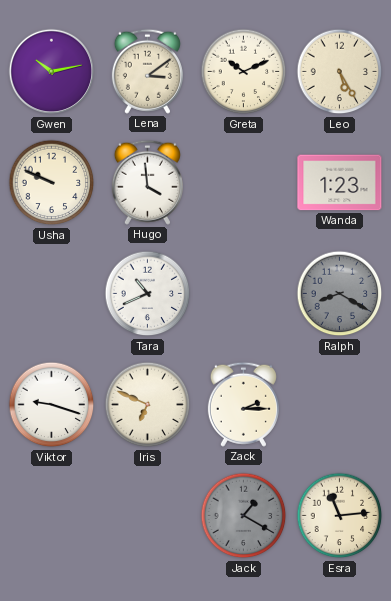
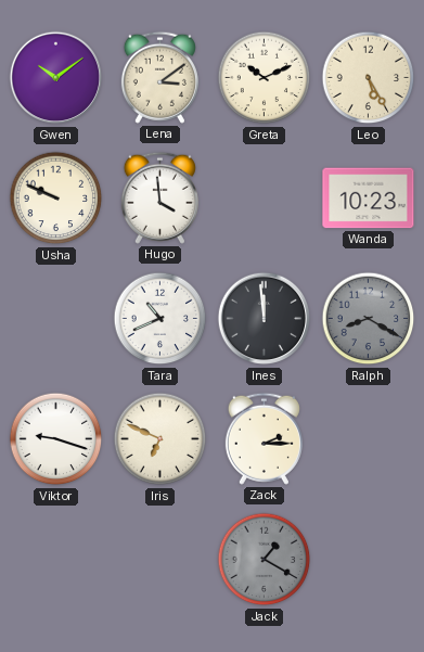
Gwen: 10:13 -> 10:09 (56, 78)
Wanda: 1:23 -> 10:23 (369, 199)
Ines: none -> 11:59 (265, 319)
Esra: 11:14 -> none (340, 516)
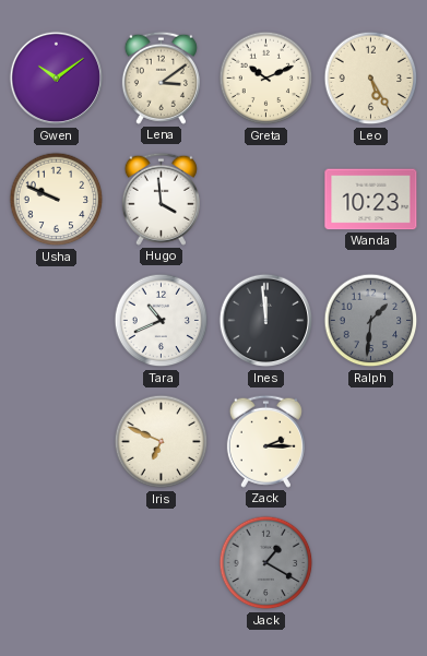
Ralph: 8:20 -> 1:31 (371, 321)
Viktor: 9:18 -> none (56, 439)
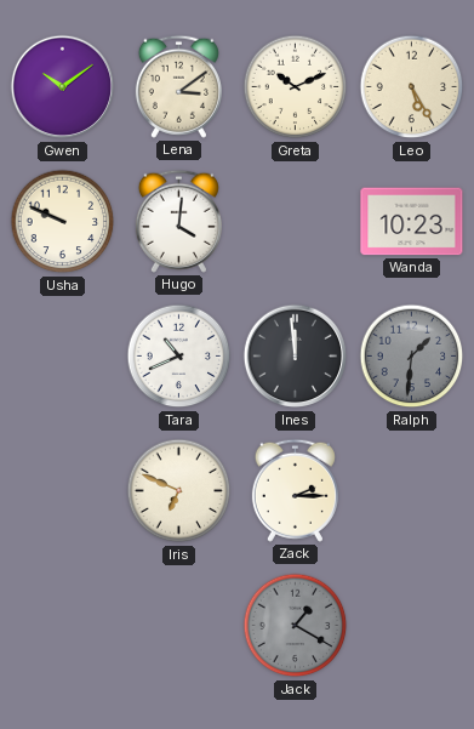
Hugo: 3:59 -> 4:01 (178, 221)
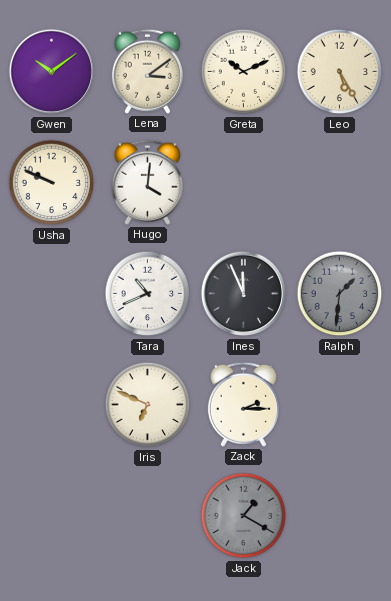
Wanda: 10:23 -> none (412, 222)
Ines: 11:59 -> 11:56 (244, 294)
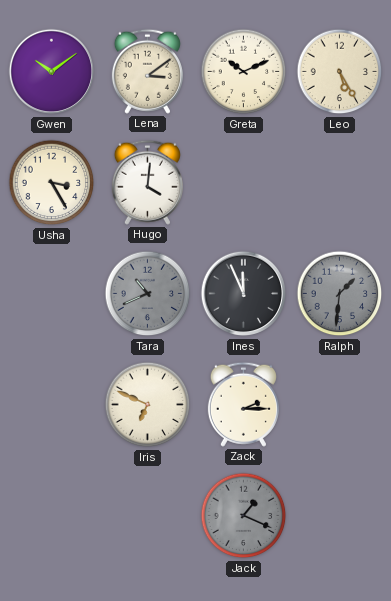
Usha: 9:49 -> 3:25 (52, 183)
Tara dial: white -> grey (148, 294)
Jack: 1:20 -> 1:19 (244, 516)
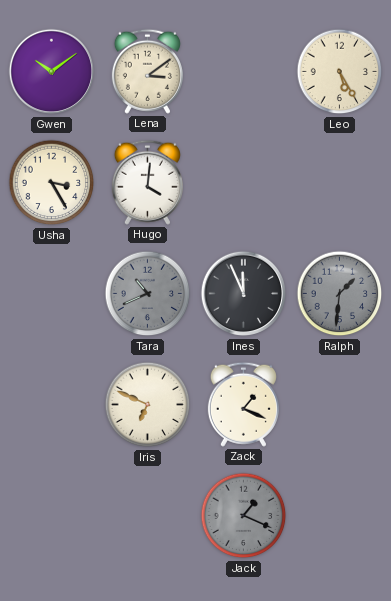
Greta: 10:11 -> none (244, 72)
Zack: 2:15 -> 1:19 (243, 404)
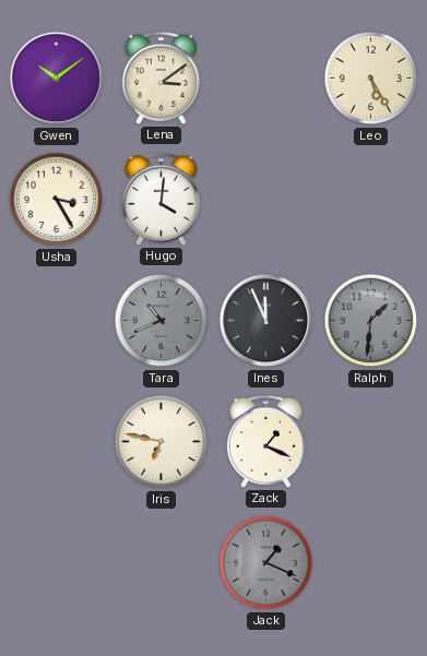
Iris: 6:49 -> 6:47 (162, 442)
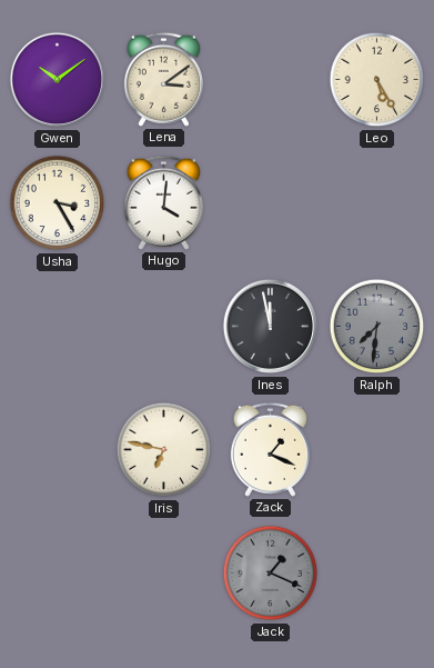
Tara: 10:41 -> none (162, 321)
Ines: 11:56 -> 11:58 (271, 327)
Ralph: 1:31 -> 7:31 (377, 327)
